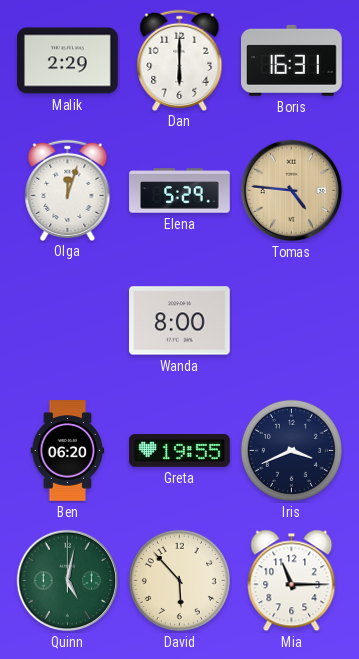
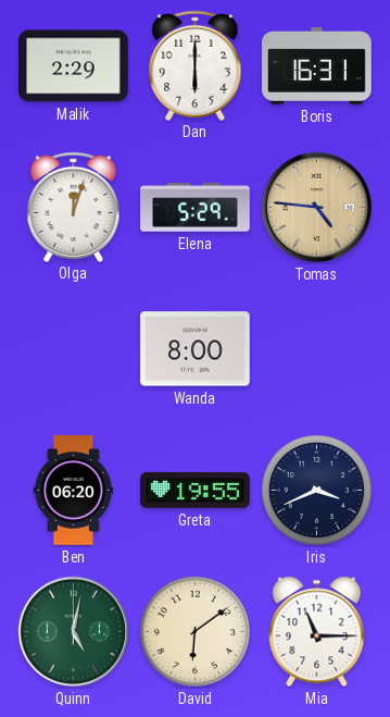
David: 5:53 -> 6:09 (194, 631)
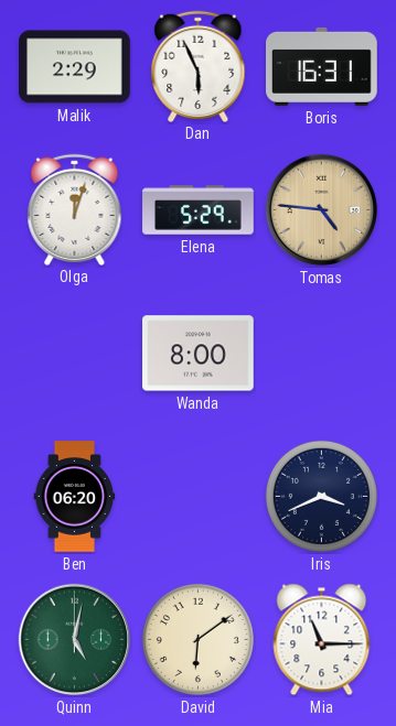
Dan: 6:00 -> 5:56 (199, 66)
Greta: 19:55 -> none (196, 491)
